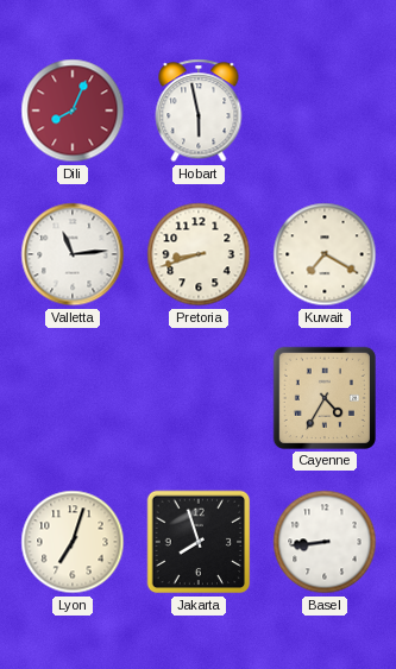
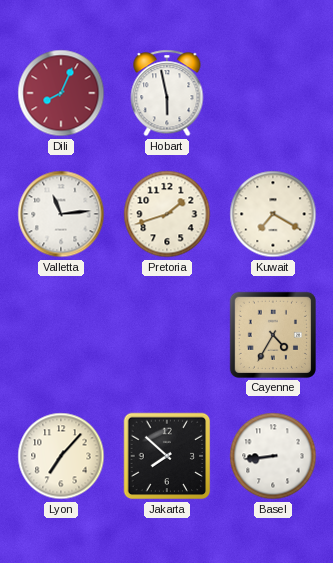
Pretoria: 8:42 -> 1:42 (167, 214)
Lyon: 7:03 -> 7:07 (61, 456)
Jakarta: 7:57 -> 7:52 (167, 456)
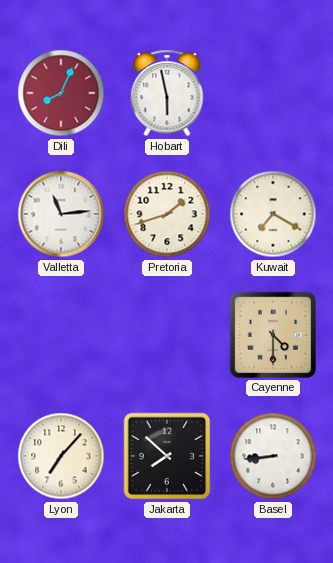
Cayenne: 4:35 -> 4:30 (273, 335)
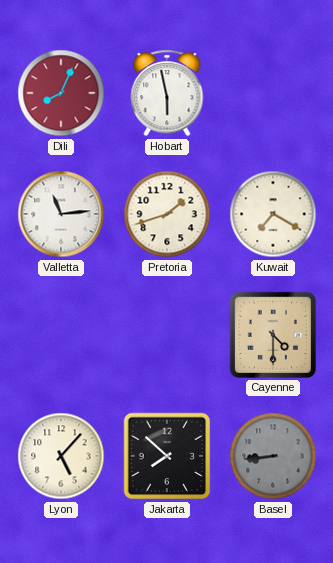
Lyon: 7:07 -> 5:07 (61, 456)
Basel dial: white -> grey (273, 456)
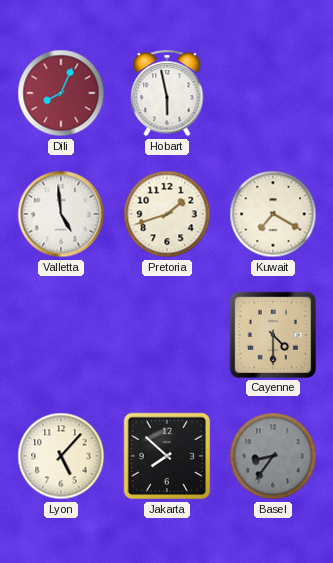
Valletta: 11:14 -> 4:59 (61, 214)
Basel: 8:44 -> 8:36 (273, 456)
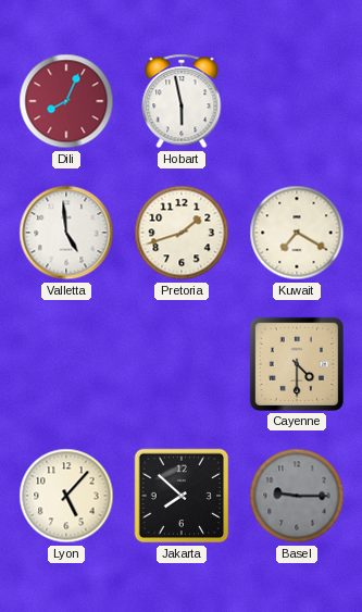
Basel: 8:36 -> 9:15 (297, 496)
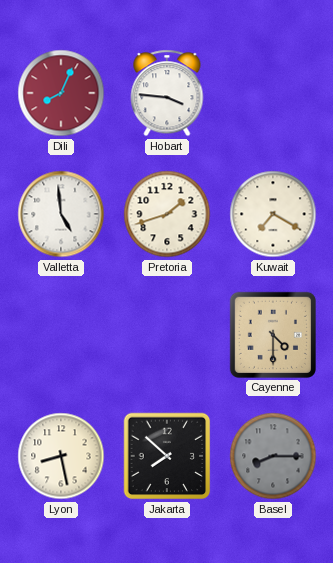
Hobart: 5:58 -> 3:46 (167, 93)
Lyon: 5:07 -> 8:28 (61, 456)
Basel: 9:15 -> 8:15 (273, 456)
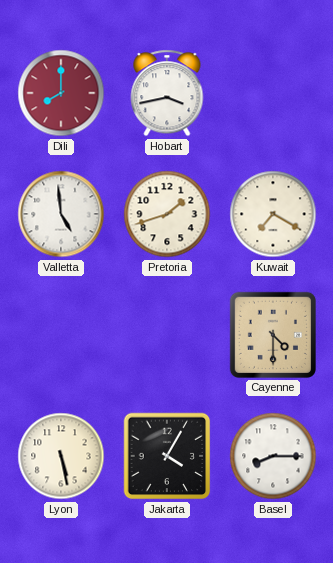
Dili: 8:04 -> 8:00 (61, 93)
Hobart: 3:46 -> 3:43 (167, 93)
Lyon: 8:28 -> 5:28 (61, 456)
Jakarta: 7:52 -> 4:05 (167, 456)
Basel dial: grey -> white (273, 456)
